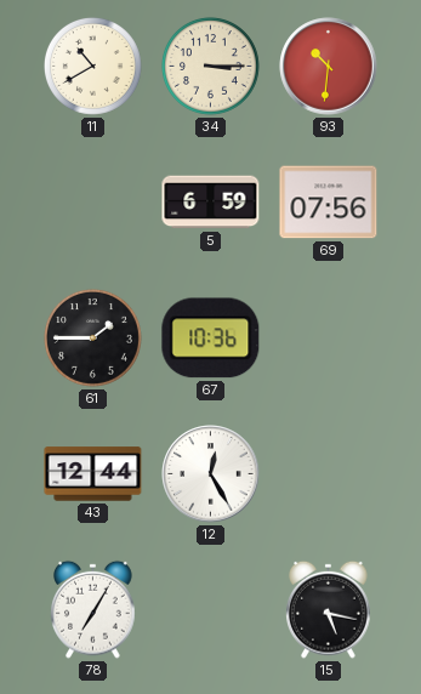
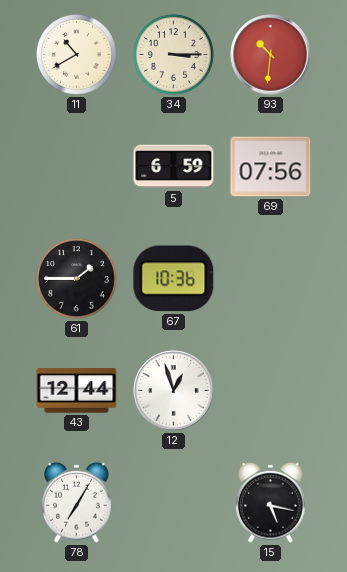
12: 12:25 -> 12:57 (174, 391)
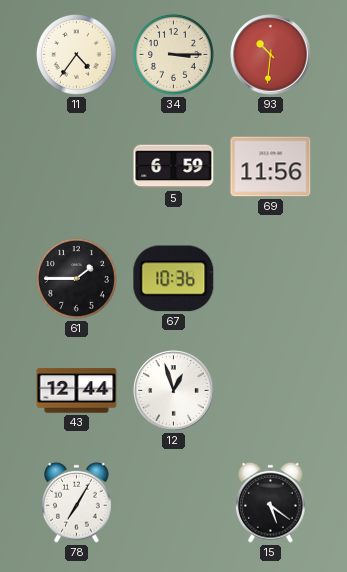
11: 10:40 -> 4:36 (76, 54)
69: 07:56 -> 11:56 (271, 167)
15: 5:17 -> 5:21 (271, 502)
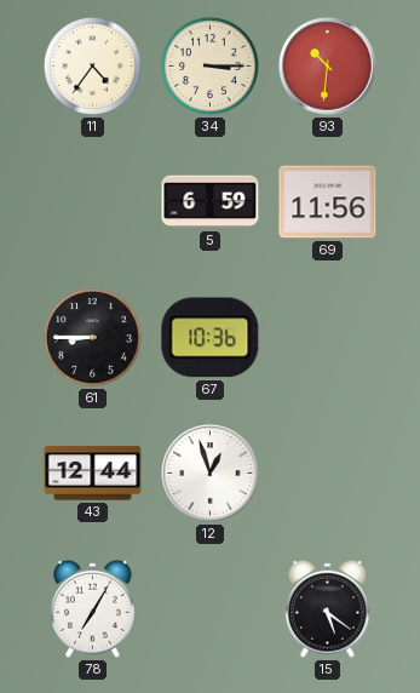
61: 1:45 -> 8:45 (92, 337)
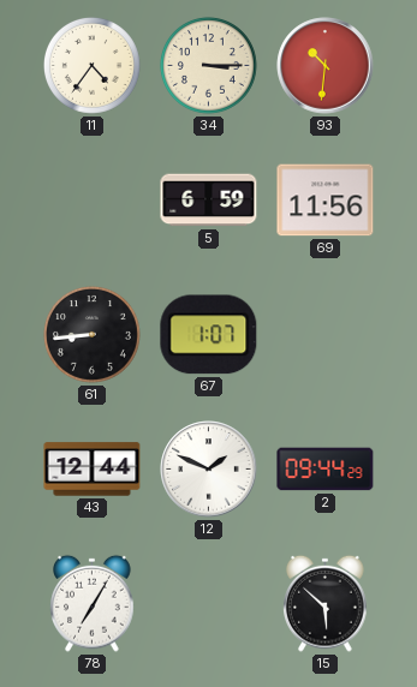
61: 8:45 -> 8:44 (91, 334)
67: 10:36 -> 1:07 (209, 335)
12: 12:57 -> 1:49 (209, 470)
2: none -> 09:44 (326, 470)
15: 5:21 -> 5:52 (326, 603)
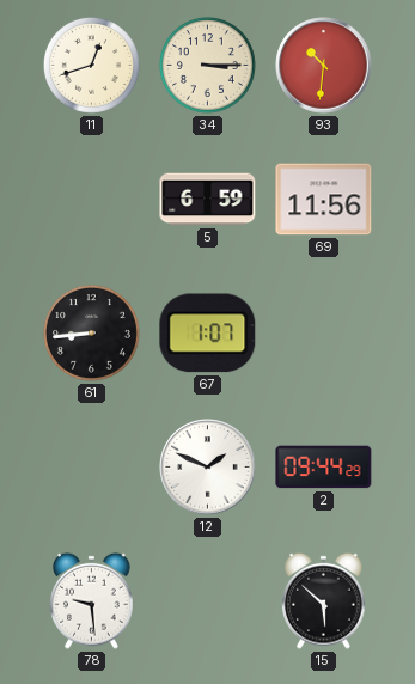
11: 4:36 -> 12:42 (91, 65)
43: 12:44 -> none (93, 470)
78: 7:05 -> 9:29 (92, 600)
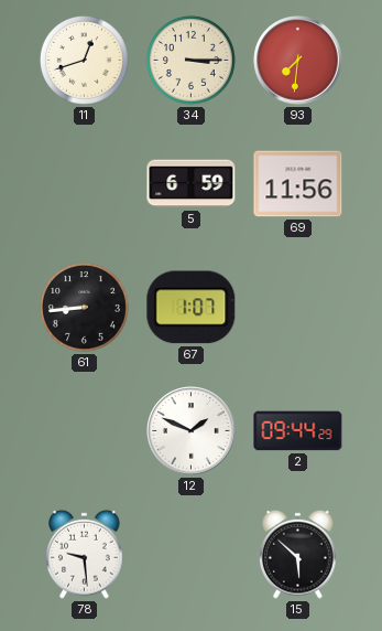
93: 10:31 -> 7:31 (298, 61)
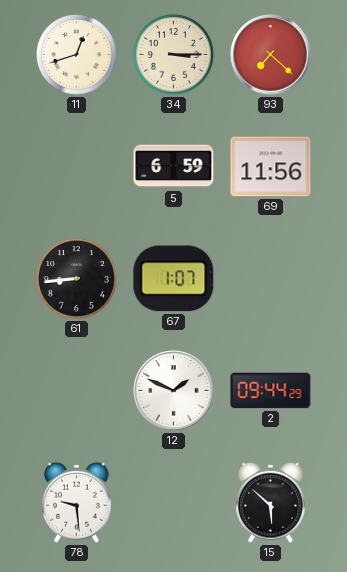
93: 7:31 -> 7:22 (271, 55)
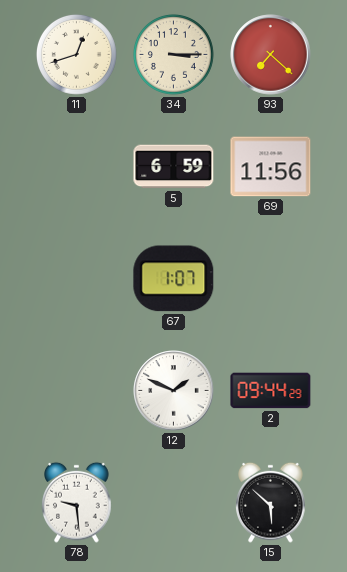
61: 8:44 -> none (76, 278)
